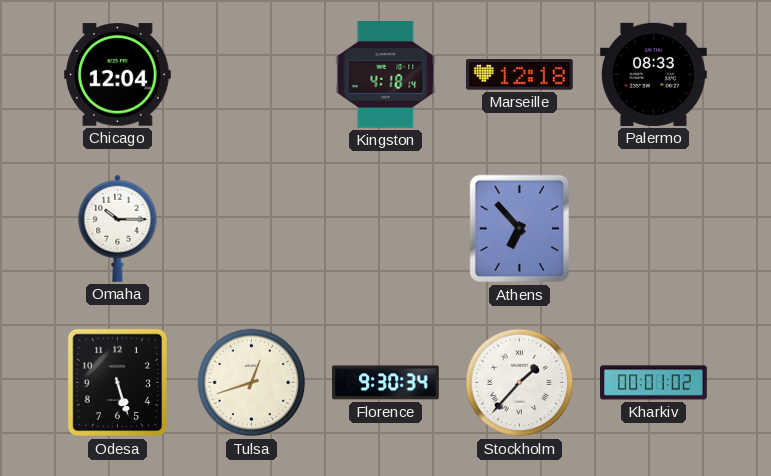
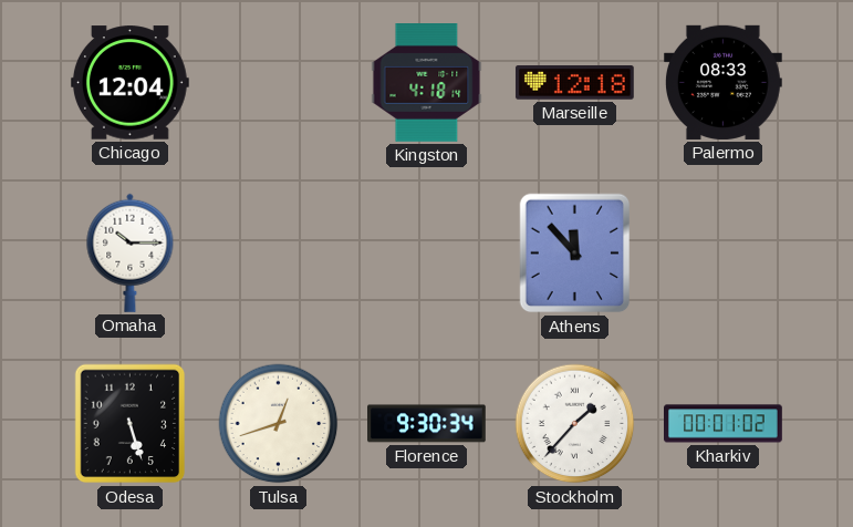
Athens: 6:53 -> 11:53 (575, 254)
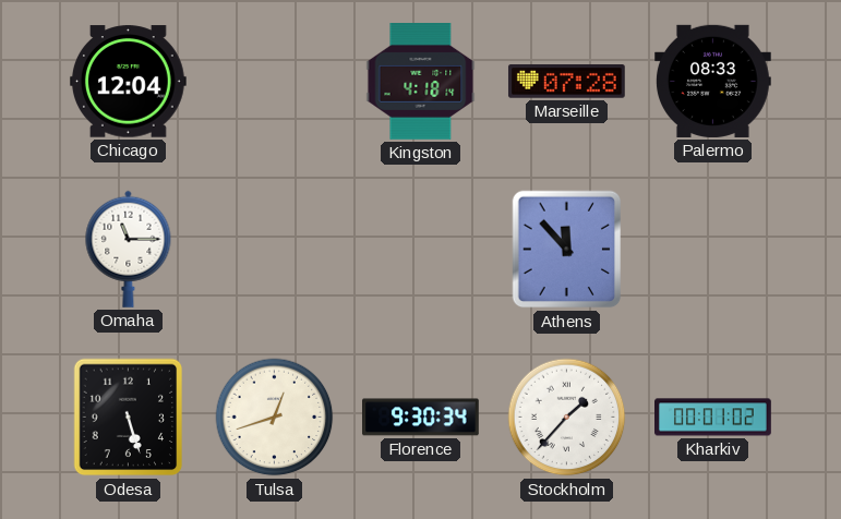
Marseille: 12:18 -> 07:28 (566, 82)
Omaha: 10:15 -> 11:15 (129, 249)
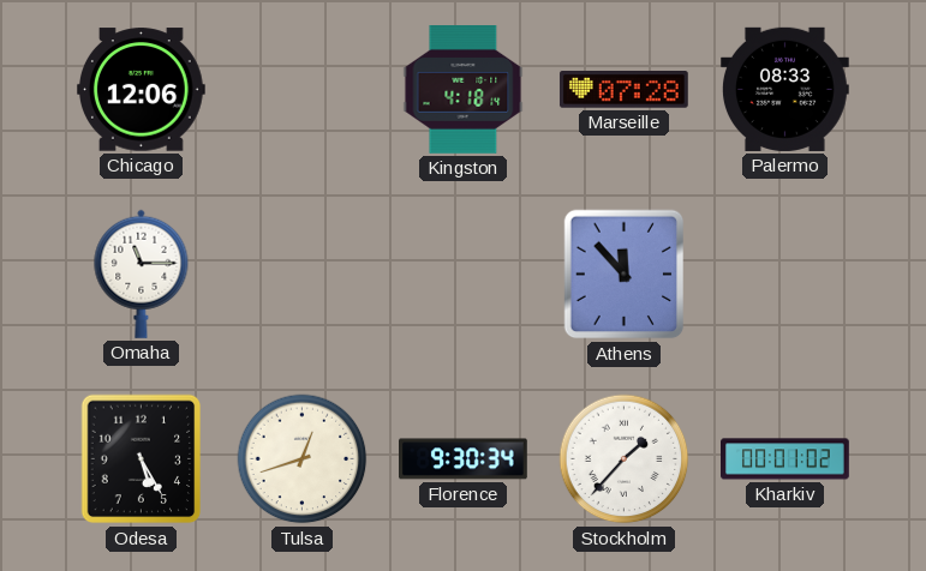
Chicago: 12:04 -> 12:06 (141, 90)
Odesa: 5:27 -> 5:25 (142, 459)
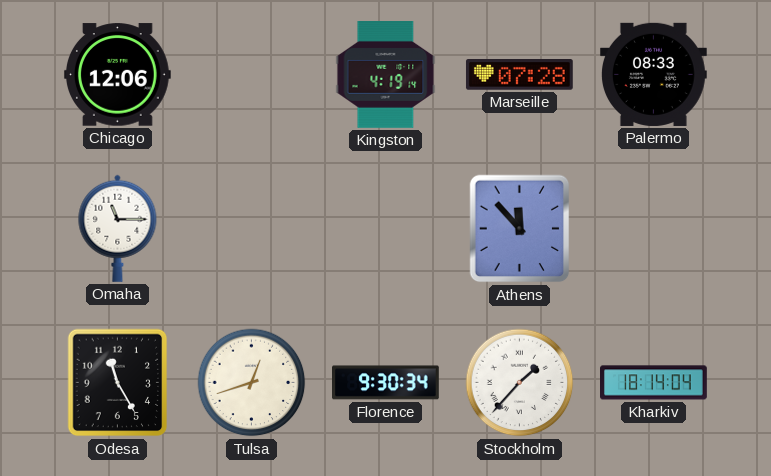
Kingston: 4:18 -> 4:19 (386, 75)
Odesa: 5:25 -> 11:25 (118, 383)
Kharkiv: 00:01 -> 18:14 (654, 383)
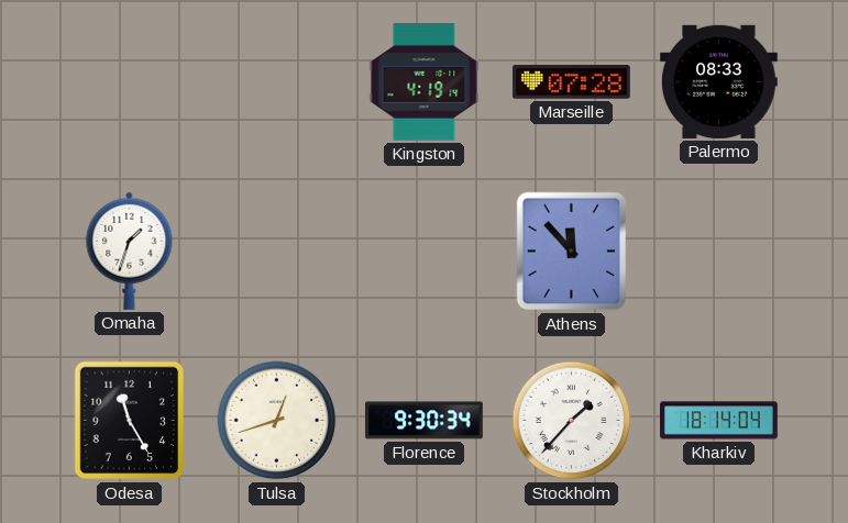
Chicago: 12:06 -> none (117, 75)
Omaha: 11:15 -> 1:33 (130, 251)
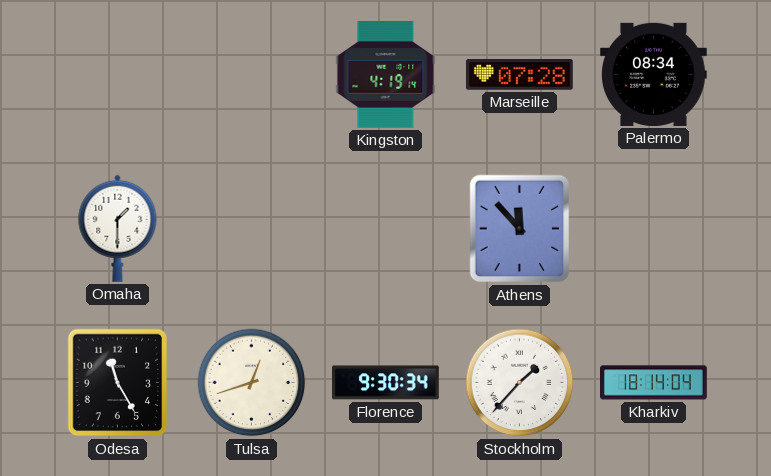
Palermo: 08:33 -> 08:34 (654, 74)
Omaha: 1:33 -> 1:30 (118, 228)
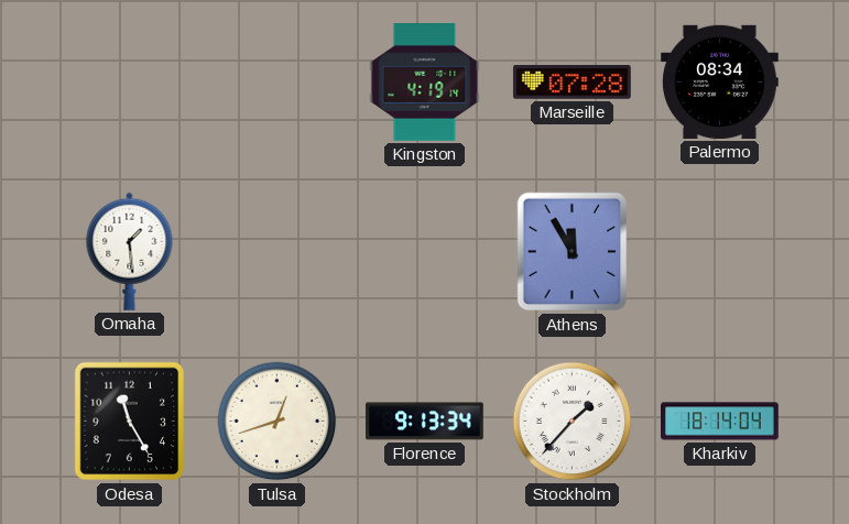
Omaha: 1:30 -> 1:29 (130, 251)
Athens: 11:53 -> 11:55 (573, 252)
Florence: 9:30 -> 9:13 (425, 422)
